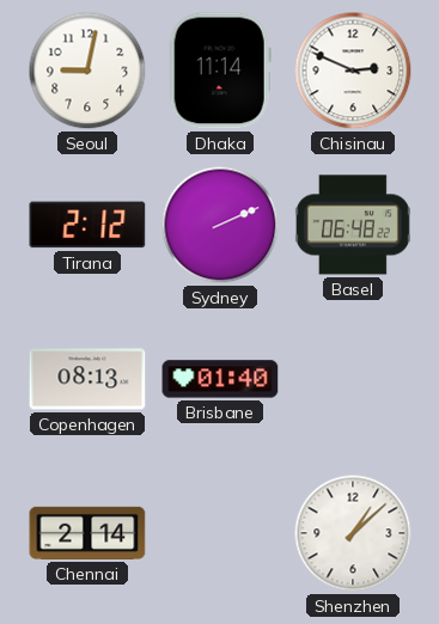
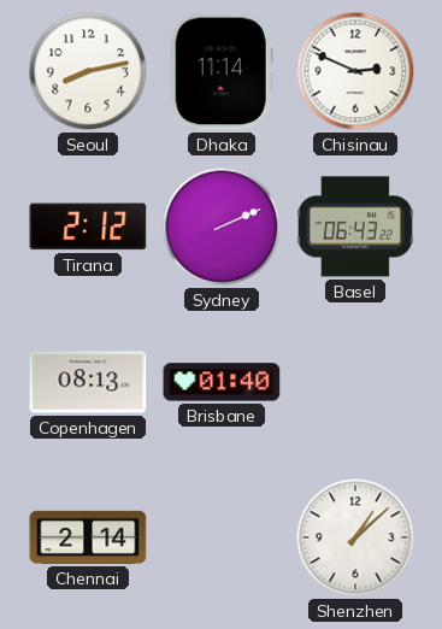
Seoul: 9:02 -> 8:13 (88, 71)
Basel: 06:48 -> 06:43 (355, 227)
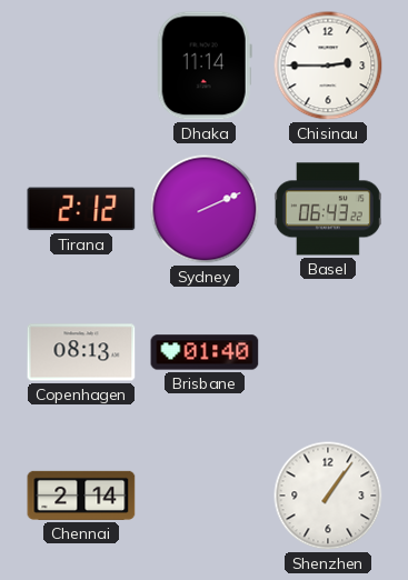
Seoul: 8:13 -> none (88, 71)
Chisinau: 2:49 -> 2:45 (328, 66)
Shenzhen: 1:08 -> 1:06 (328, 496)
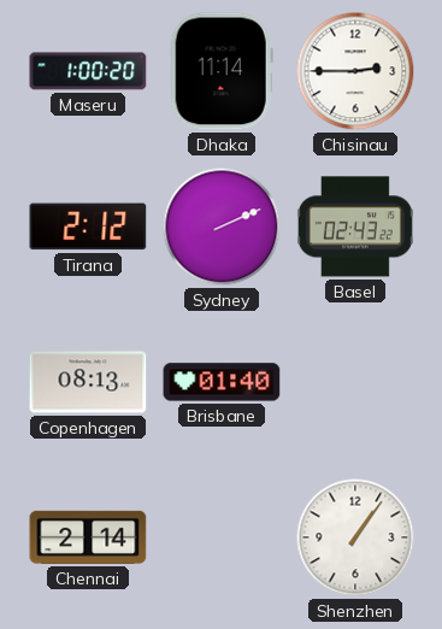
Maseru: none -> 1:00 (88, 71)
Basel: 06:43 -> 02:43 (355, 227)
